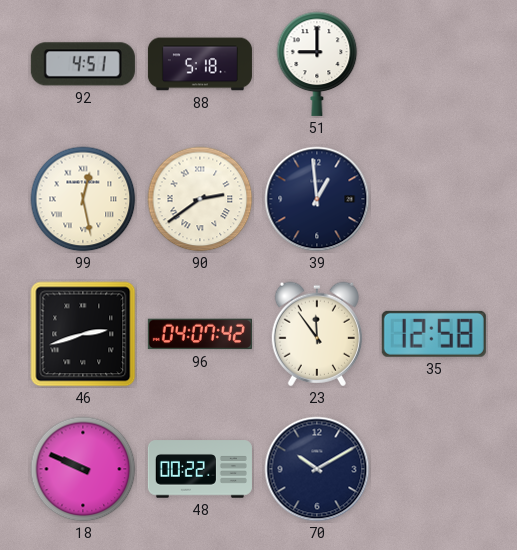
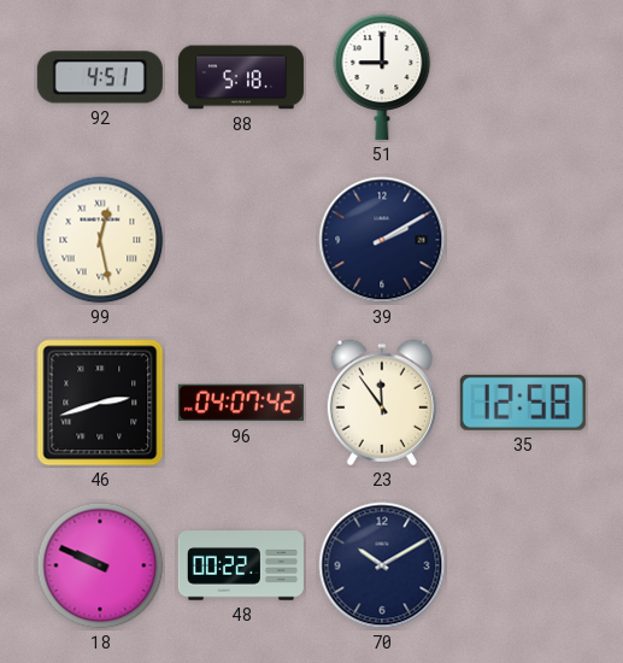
90: 2:39 -> none (200, 199)
39: 12:59 -> 2:10 (382, 240)
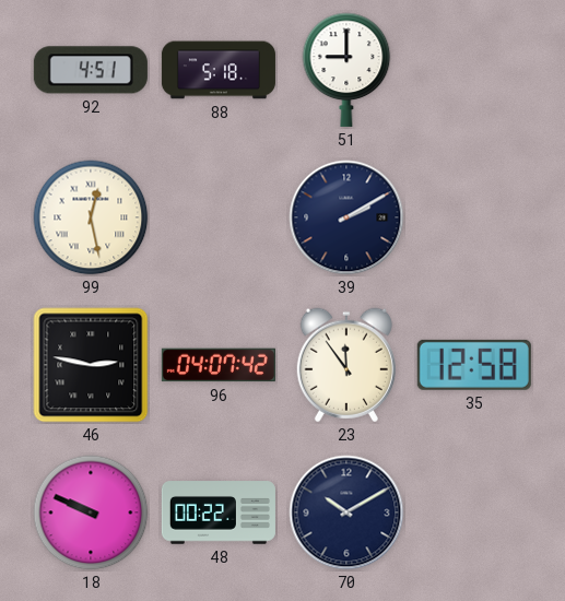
46: 2:42 -> 2:47 (91, 365)
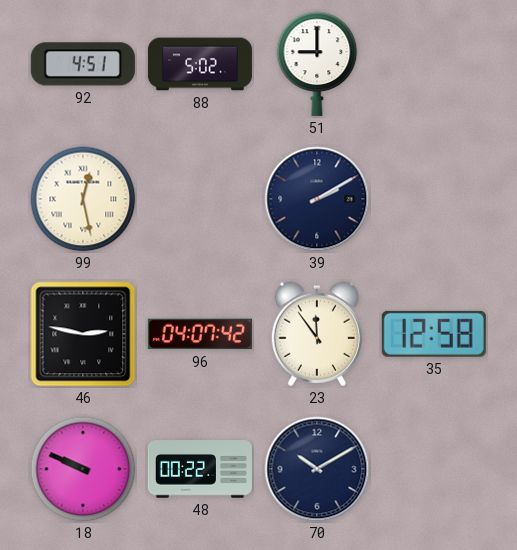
88: 5:18 -> 5:02 (200, 64)
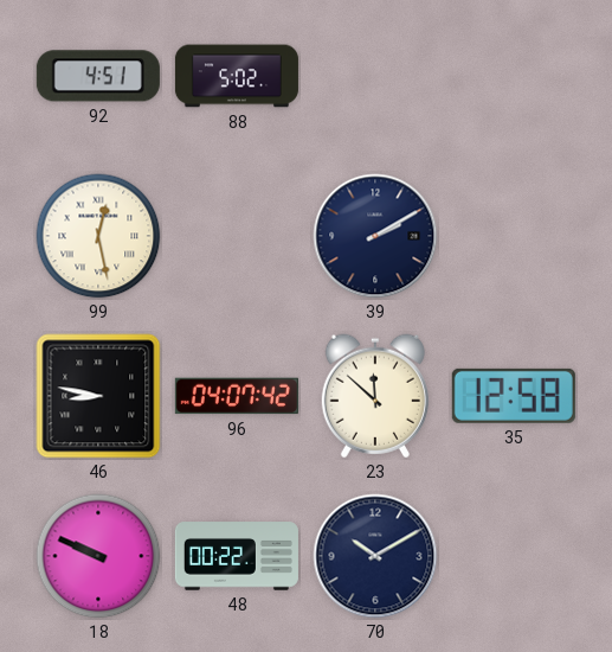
51: 9:00 -> none (317, 64)
46: 2:47 -> 8:47 (98, 396)
23: 11:54 -> 11:52 (375, 396)
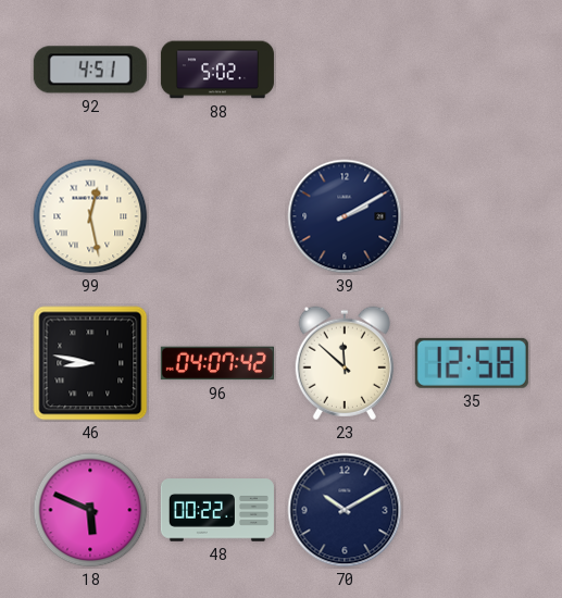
18: 9:49 -> 5:49 (90, 510)
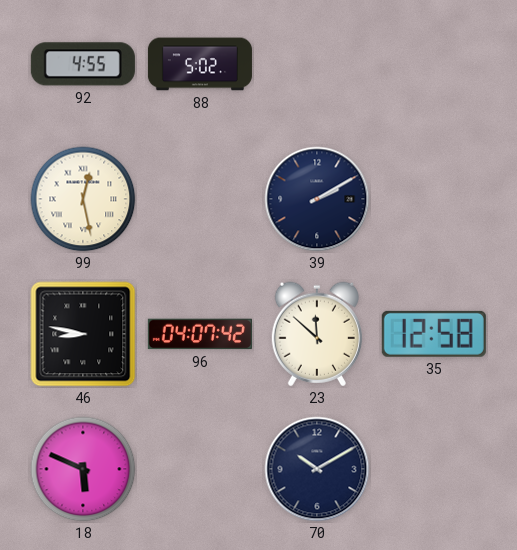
92: 4:51 -> 4:55 (83, 64)
48: 00:22 -> none (217, 510)
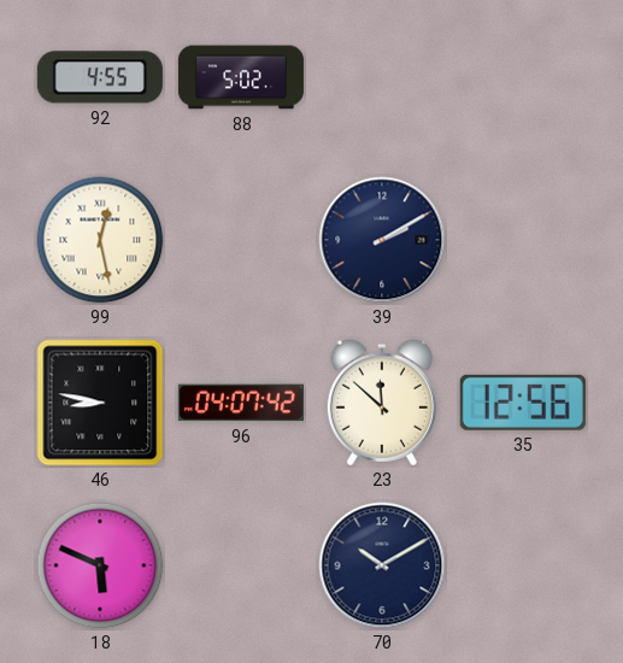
35: 12:58 -> 12:56 (523, 403)
